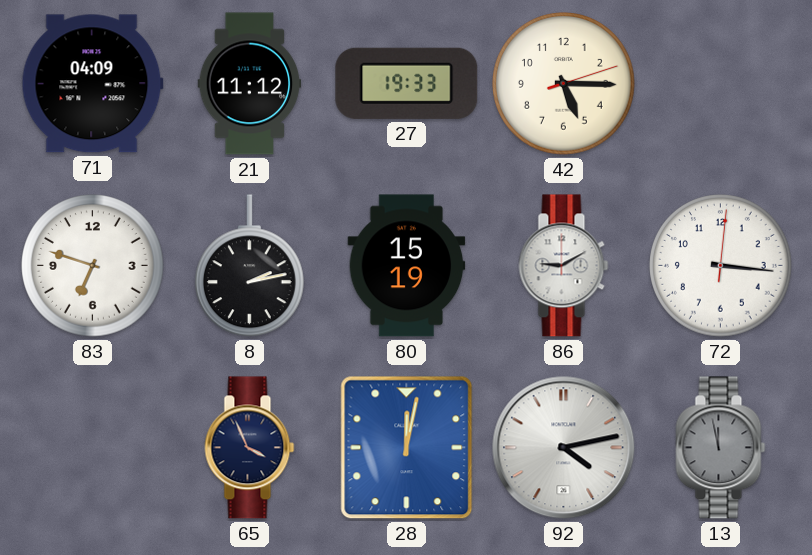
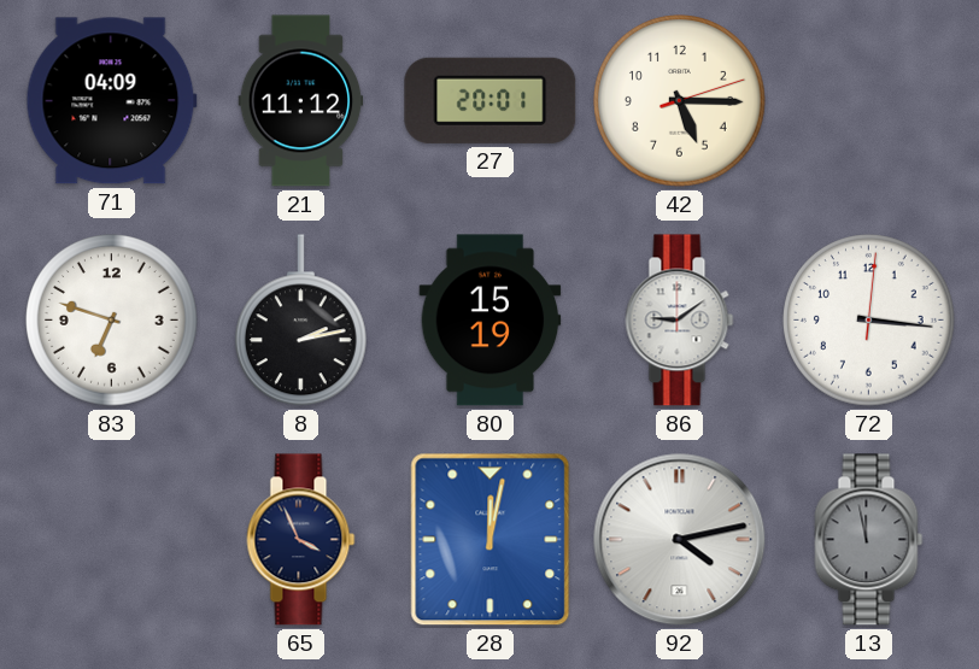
27: 19:33 -> 20:01 (491, 100)
86: 9:10 -> 9:09 (680, 321)
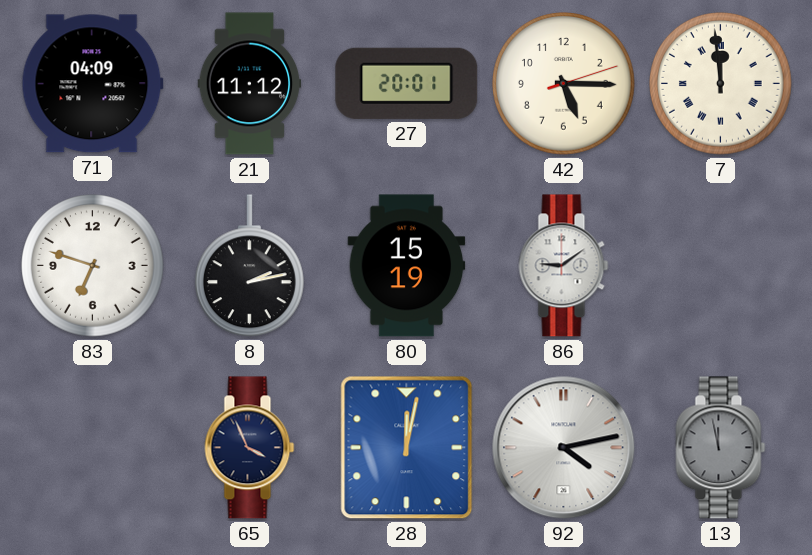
7: none -> 11:59 (721, 84)
72: 3:16 -> none (869, 321)
